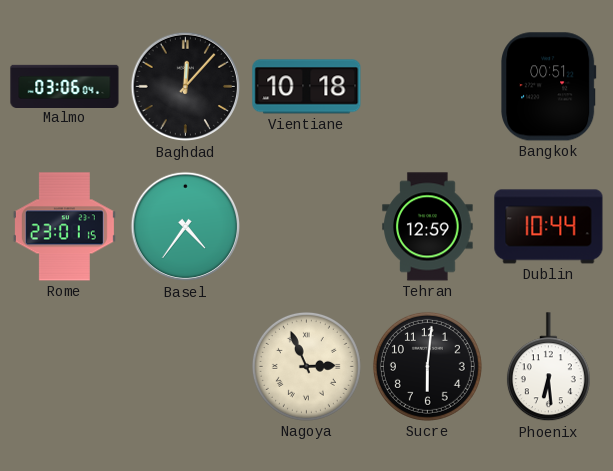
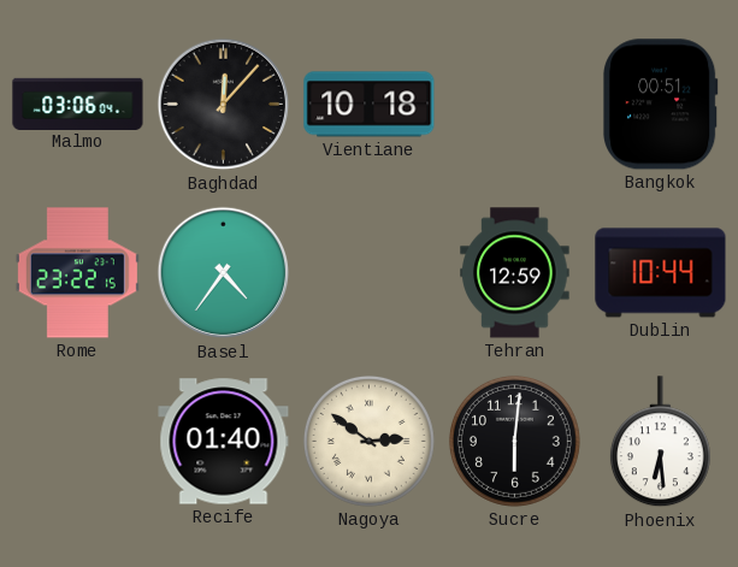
Rome: 23:01 -> 23:22 (77, 273)
Recife: none -> 01:40 (224, 442)
Nagoya: 2:56 -> 2:51 (368, 441)
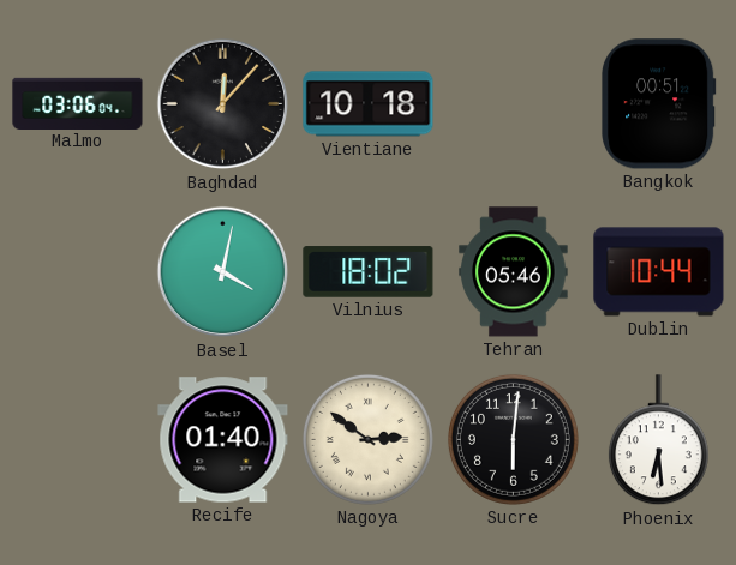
Rome: 23:22 -> none (77, 273)
Basel: 4:36 -> 4:02 (223, 272)
Vilnius: none -> 18:02 (369, 272)
Tehran: 12:59 -> 05:46 (514, 272)
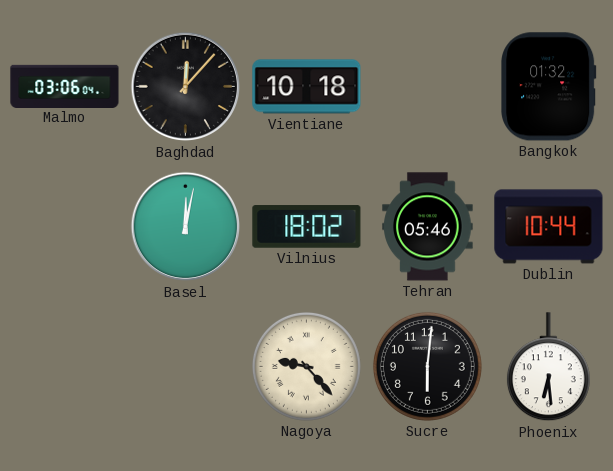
Bangkok: 00:51 -> 01:32 (549, 87)
Basel: 4:02 -> 12:02 (186, 227)
Recife: 01:40 -> none (223, 440)
Nagoya: 2:51 -> 9:23 (306, 366)
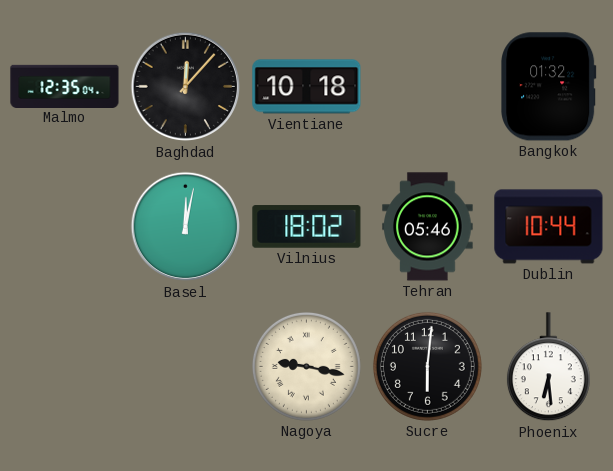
Malmo: 03:06 -> 12:35 (65, 86)
Nagoya: 9:23 -> 9:17 (306, 366)
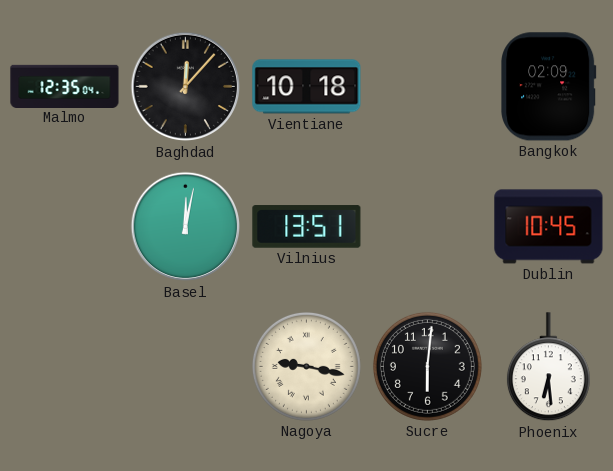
Bangkok: 01:32 -> 02:09 (549, 87)
Vilnius: 18:02 -> 13:51 (307, 227)
Tehran: 05:46 -> none (428, 227)
Dublin: 10:44 -> 10:45 (549, 227)
